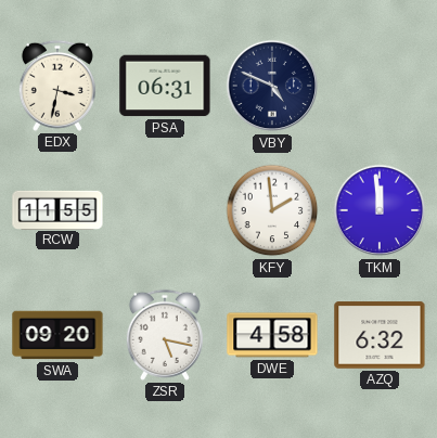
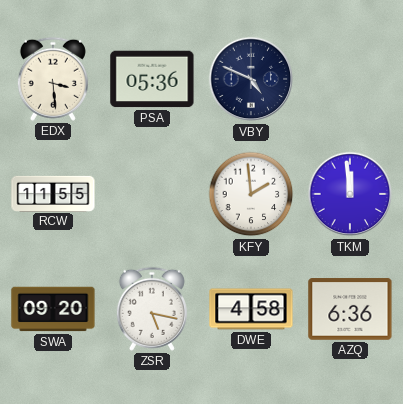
EDX: 3:32 -> 3:29 (53, 79)
PSA: 06:31 -> 05:36 (152, 79)
AZQ: 6:32 -> 6:36 (350, 309)
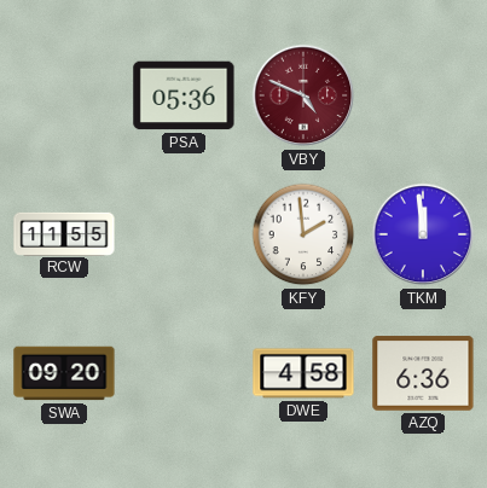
EDX: 3:29 -> none (53, 79)
VBY dial: navy -> burgundy (303, 95)
ZSR: 5:17 -> none (152, 309)
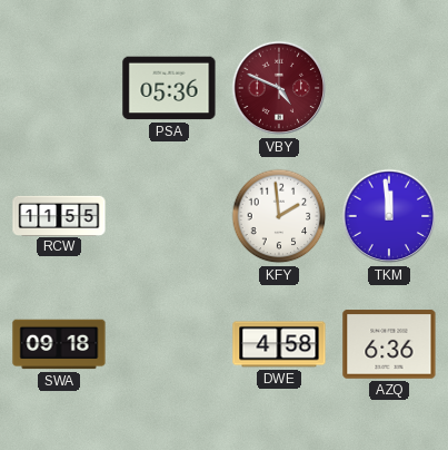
SWA: 09:20 -> 09:18 (59, 344)
